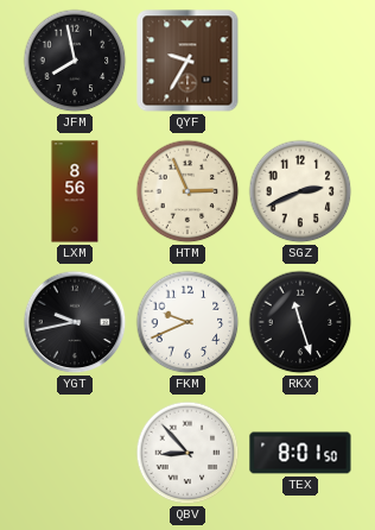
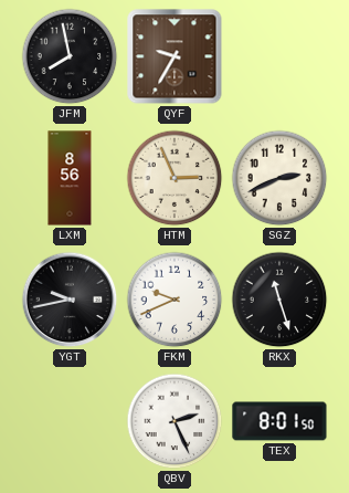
QBV: 8:53 -> 2:26 (174, 421)
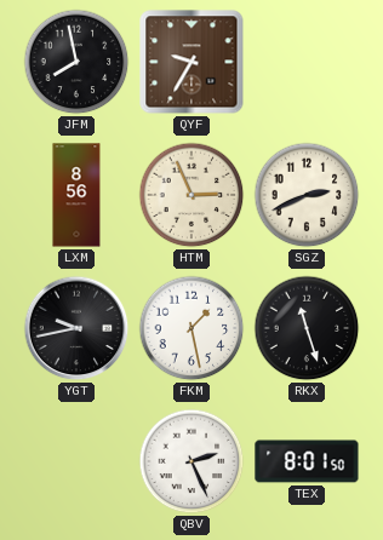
FKM: 9:41 -> 1:28 (191, 328)
